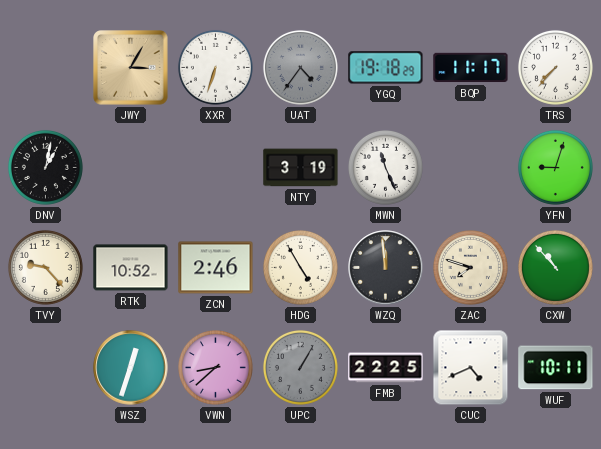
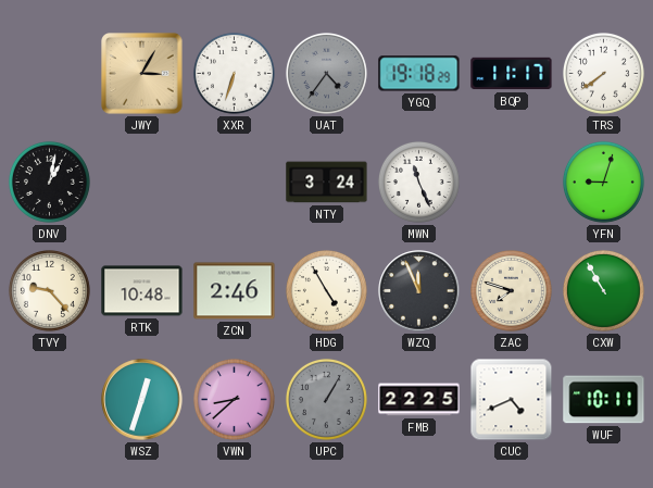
TRS: 7:37 -> 7:39 (603, 73)
NTY: 3:19 -> 3:24 (327, 183)
RTK: 10:52 -> 10:48 (142, 291)
WZQ: 11:59 -> 11:56 (419, 291)
CXW: 10:53 -> 10:55 (603, 290)
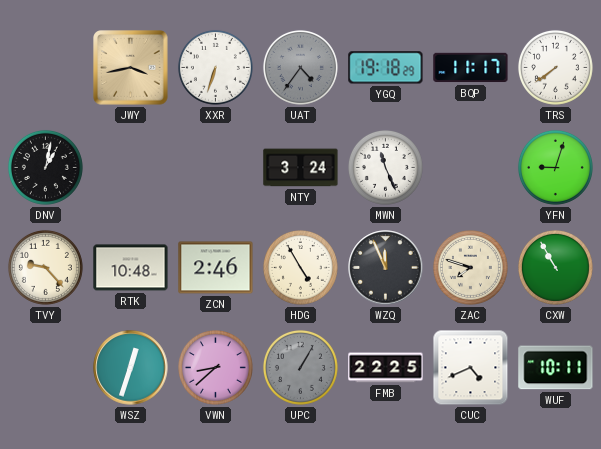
JWY: 3:05 -> 3:43 (131, 68)
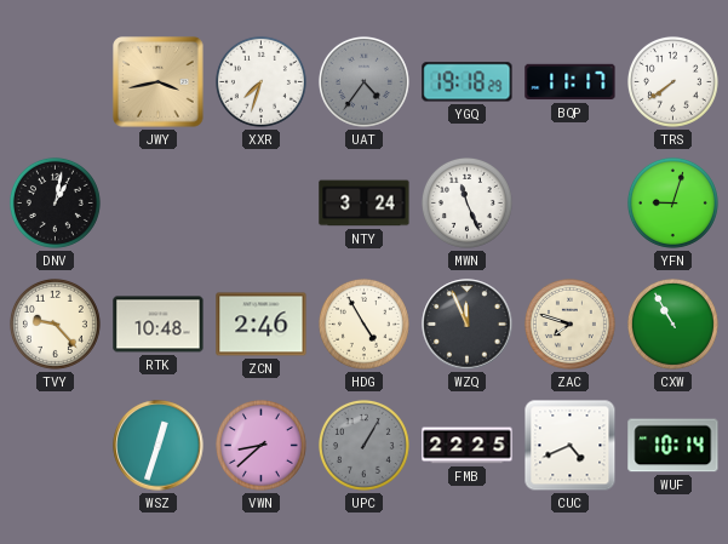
XXR: 6:33 -> 7:33 (260, 81)
WUF: 10:11 -> 10:14 (673, 446)
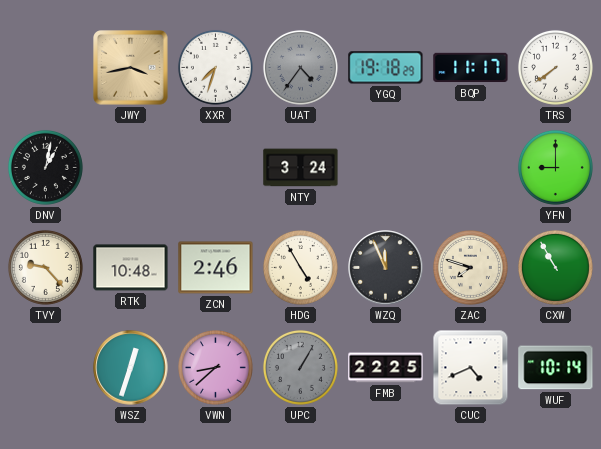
MWN: 11:26 -> none (466, 202)
YFN: 9:03 -> 9:00 (555, 167)
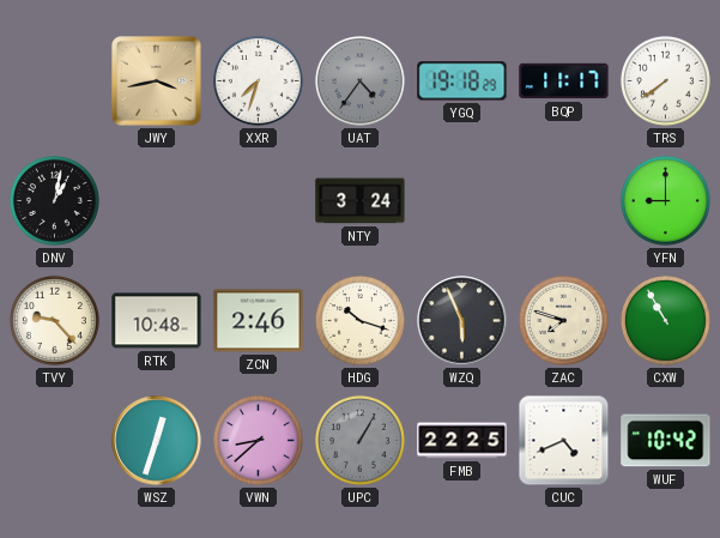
HDG: 4:55 -> 10:18 (359, 320)
WZQ: 11:56 -> 5:56 (462, 321)
WUF: 10:14 -> 10:42 (666, 441)
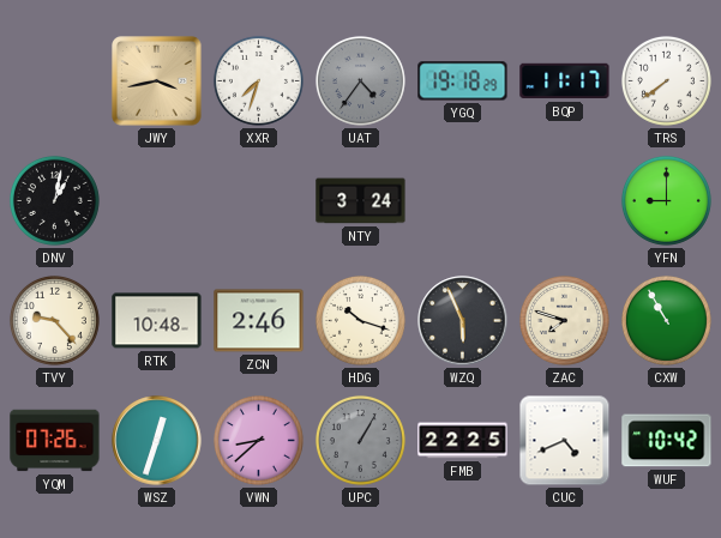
YQM: none -> 07:26 (55, 441)
